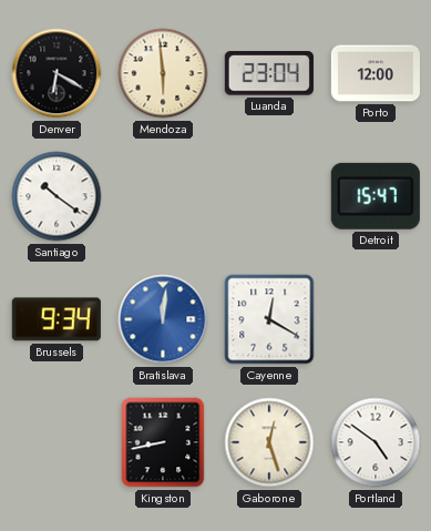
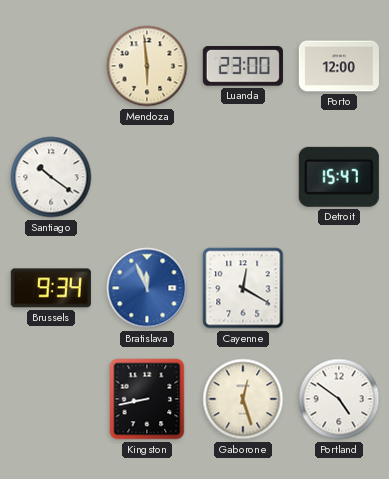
Denver: 6:20 -> none (57, 73)
Luanda: 23:04 -> 23:00 (243, 66)
Bratislava: 12:01 -> 11:56 (147, 288)
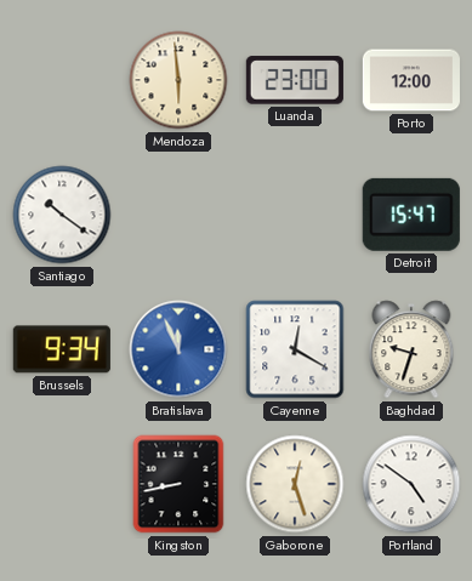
Baghdad: none -> 9:33 (411, 349)
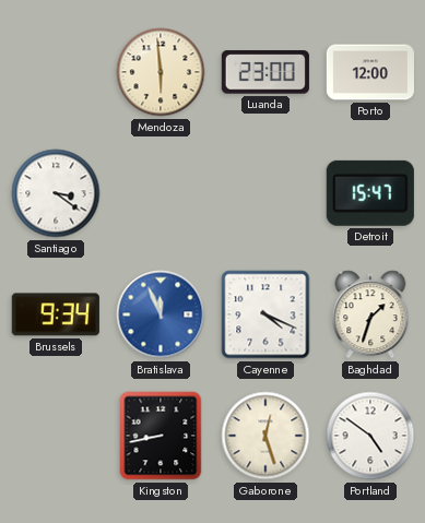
Santiago: 10:21 -> 3:21 (56, 193)
Cayenne: 12:20 -> 4:19 (265, 314)
Baghdad: 9:33 -> 1:33 (370, 314)
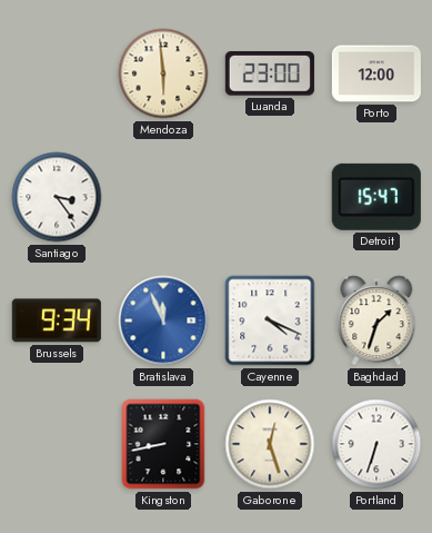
Santiago: 3:21 -> 3:24 (57, 197)
Portland: 4:51 -> 6:33 (376, 444)
